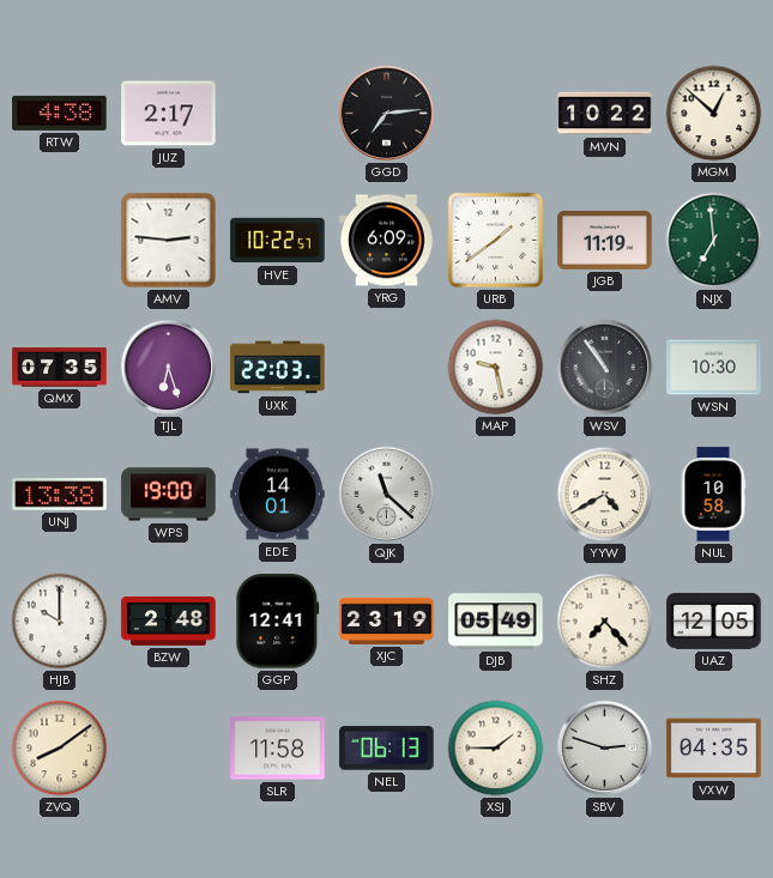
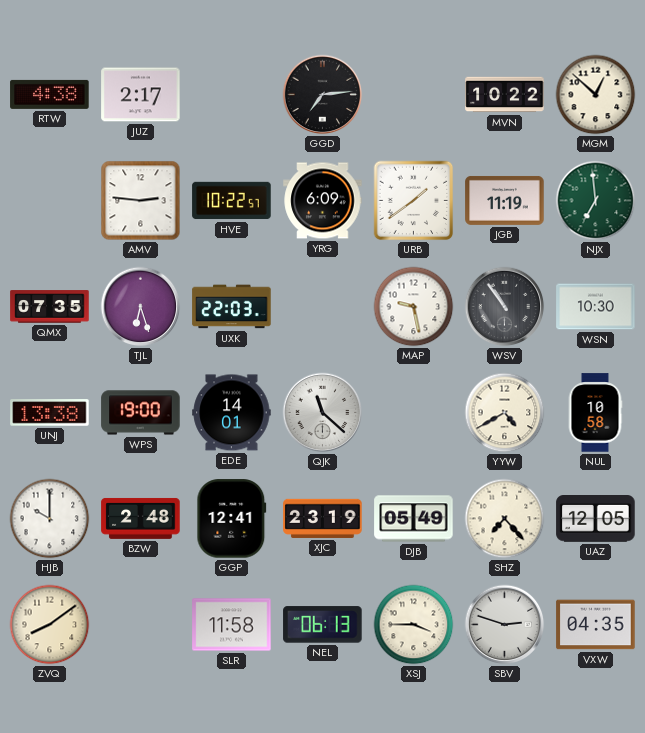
XSJ: 1:45 -> 3:45 (414, 625)
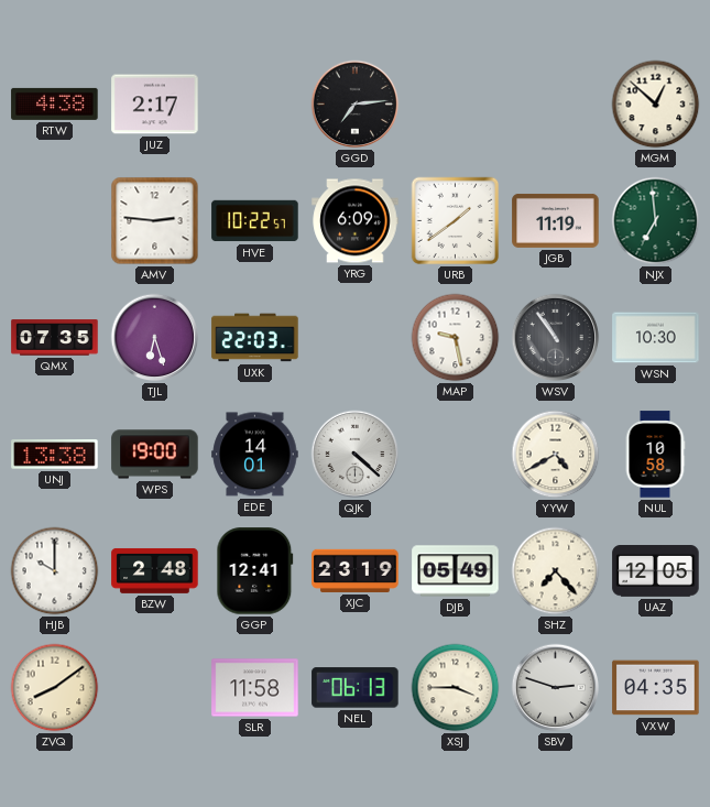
MVN: 10:22 -> none (505, 95)
QJK: 11:22 -> 4:22 (356, 455)
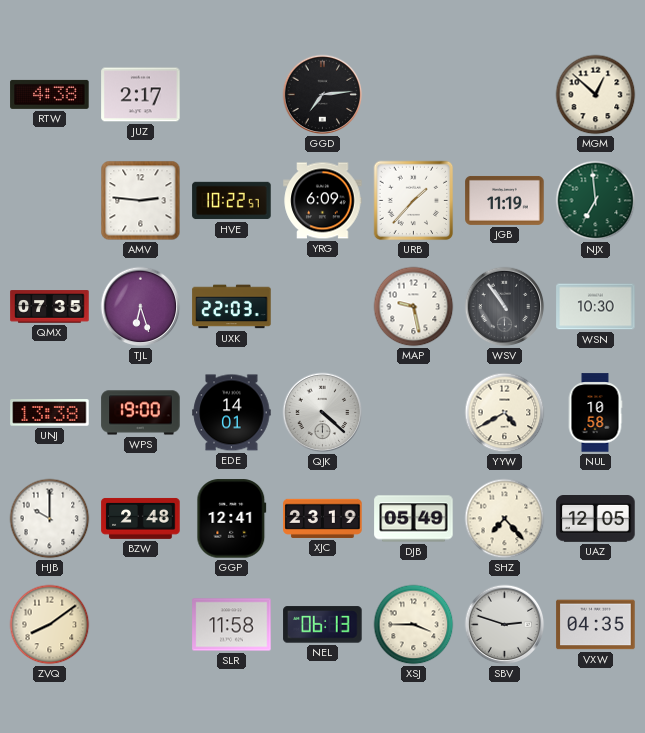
URB: 1:39 -> 1:37 (414, 201)
